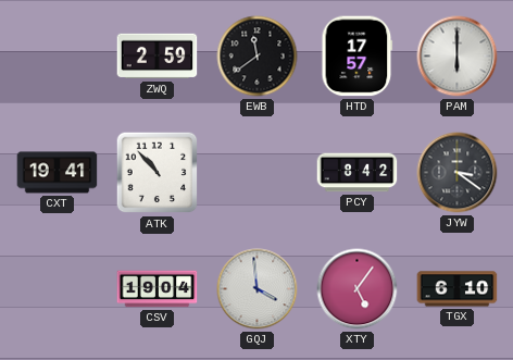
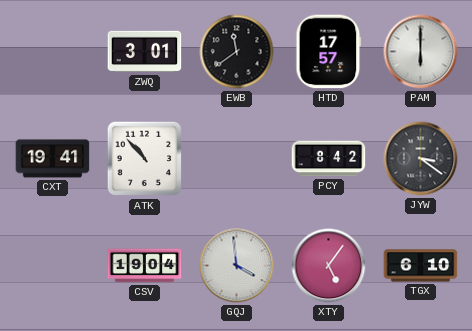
ZWQ: 2:59 -> 3:01 (145, 52)
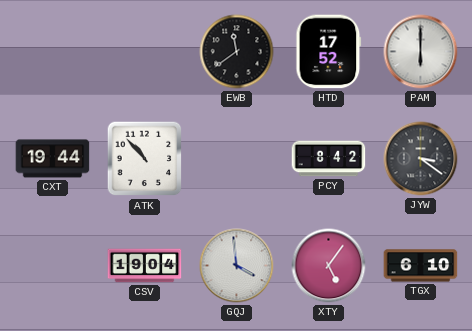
ZWQ: 3:01 -> none (145, 52)
HTD: 17:57 -> 17:52 (329, 52)
CXT: 19:41 -> 19:44 (53, 159)
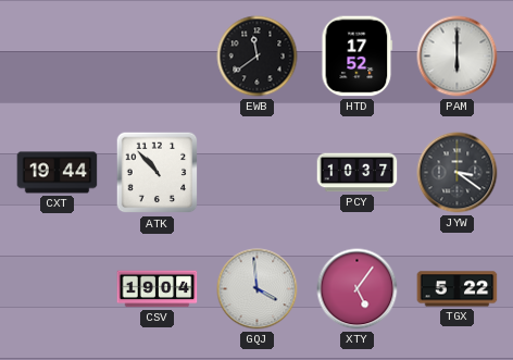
PCY: 8:42 -> 10:37 (358, 173)
TGX: 6:10 -> 5:22 (458, 289)
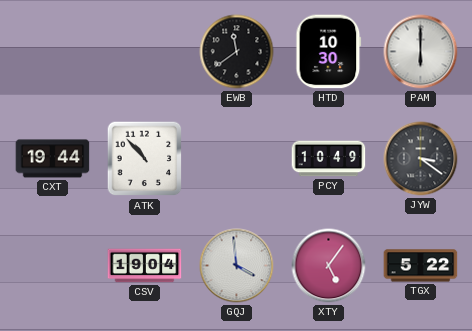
HTD: 17:52 -> 10:30 (329, 52)
PCY: 10:37 -> 10:49 (329, 159)
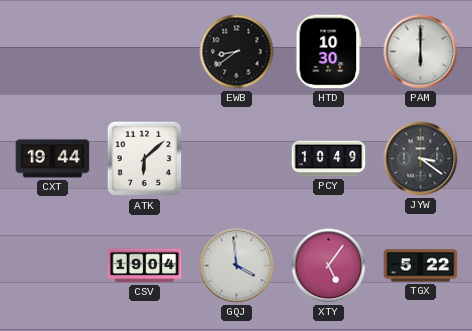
EWB: 11:39 -> 8:39 (237, 52)
ATK: 10:53 -> 6:08 (145, 159)
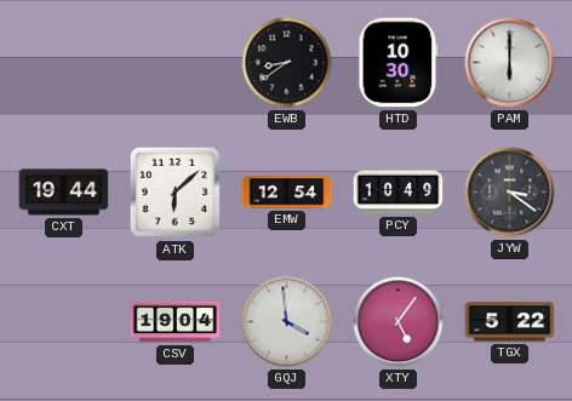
EMW: none -> 12:54 (287, 193)
